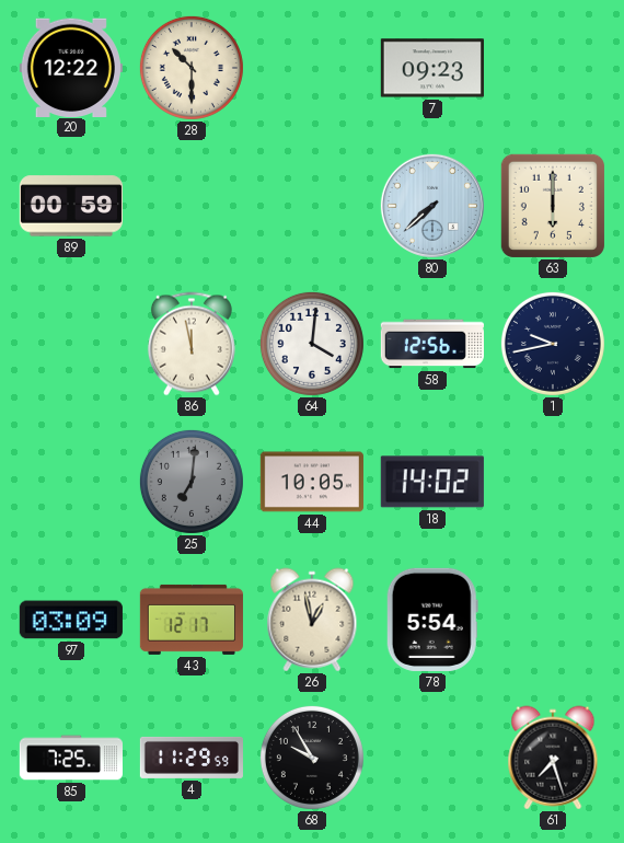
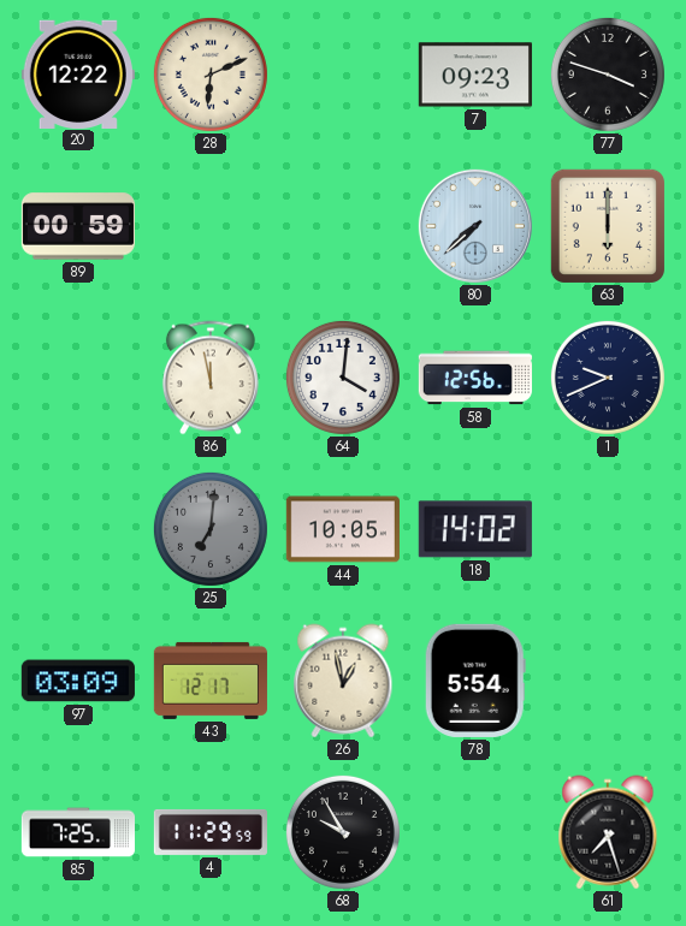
28: 10:30 -> 6:11 (211, 75)
77: none -> 3:48 (608, 75)
1: 9:43 -> 9:41 (608, 378)
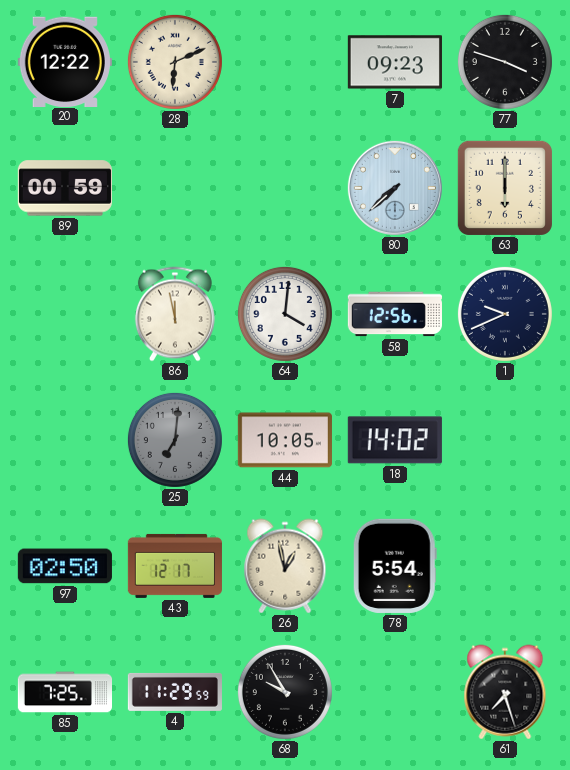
97: 03:09 -> 02:50 (65, 566)
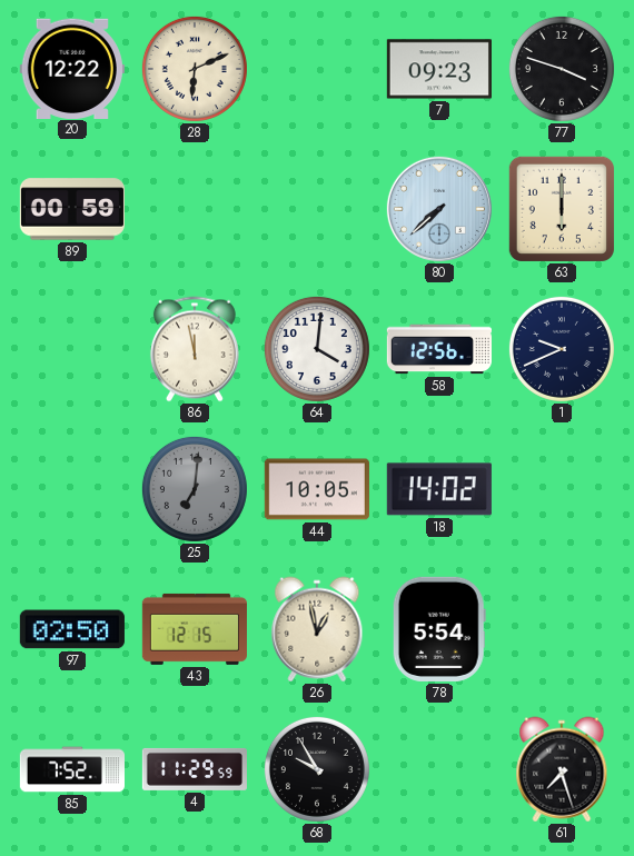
43: 12:17 -> 12:15 (195, 629)
85: 7:25 -> 7:52 (71, 769)
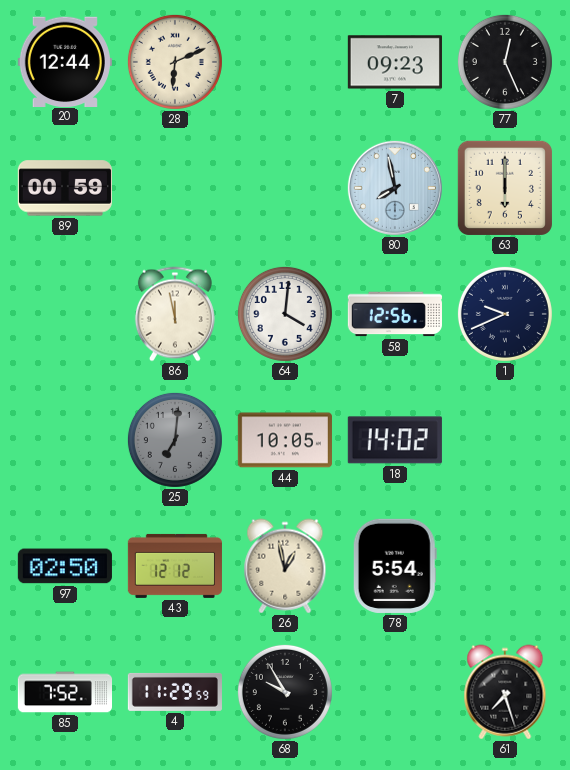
20: 12:22 -> 12:44 (65, 61)
77: 3:48 -> 12:26 (505, 62)
80: 7:38 -> 7:58 (395, 188)
43: 12:15 -> 12:12 (175, 566)
